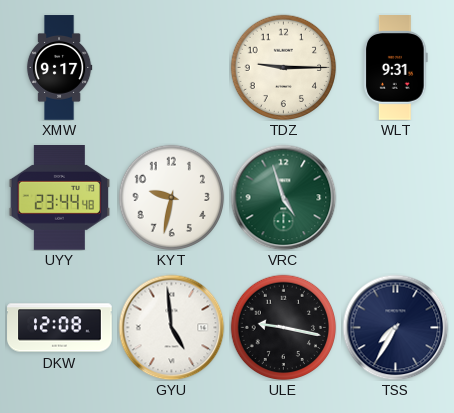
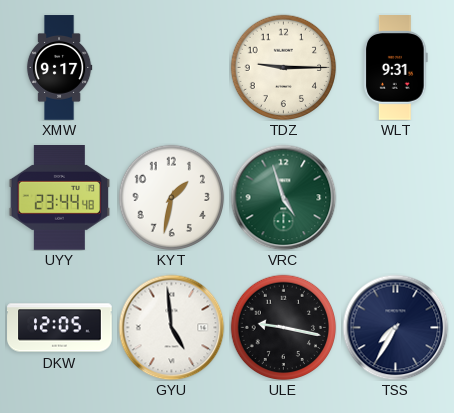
KYT: 9:32 -> 1:32 (171, 197)
DKW: 12:08 -> 12:05 (60, 328)
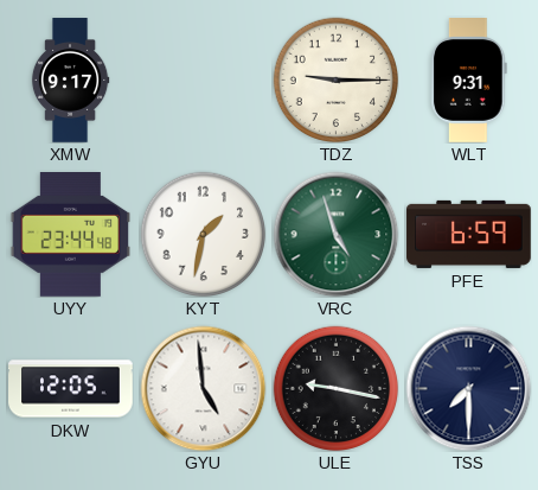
PFE: none -> 6:59 (469, 234)
TSS: 7:35 -> 7:30 (468, 388)
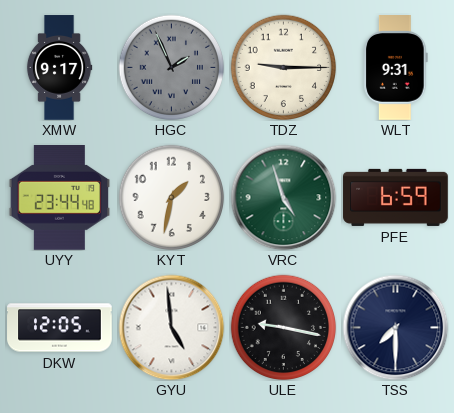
HGC: none -> 1:56 (171, 67)
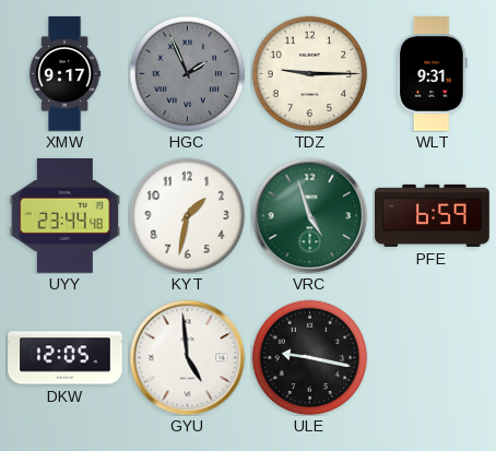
TSS: 7:30 -> none (395, 327)
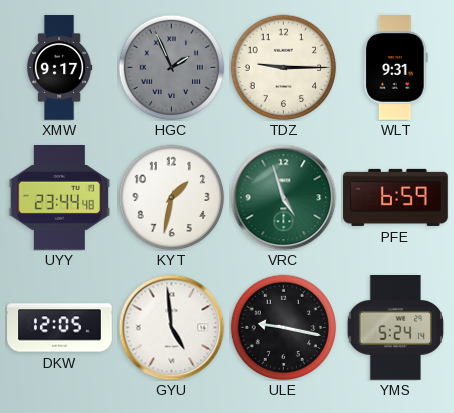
YMS: none -> 5:24 (395, 328)
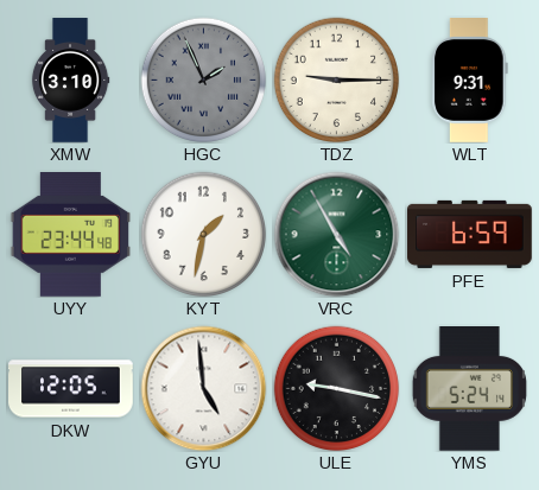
XMW: 9:17 -> 3:10 (70, 81)
VRC: 4:57 -> 4:55 (336, 234)
